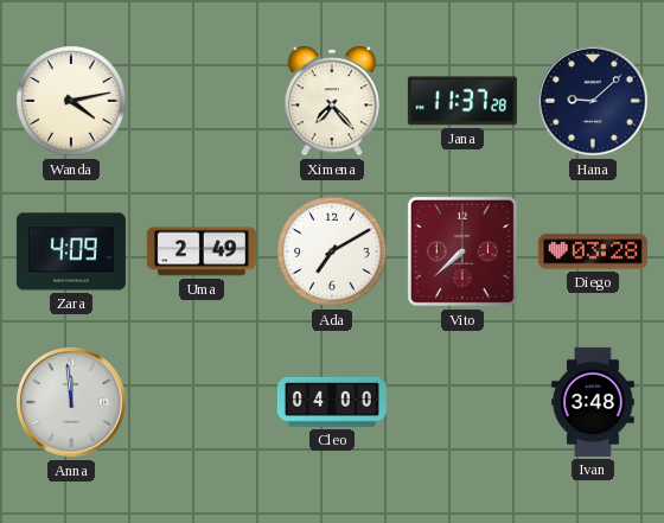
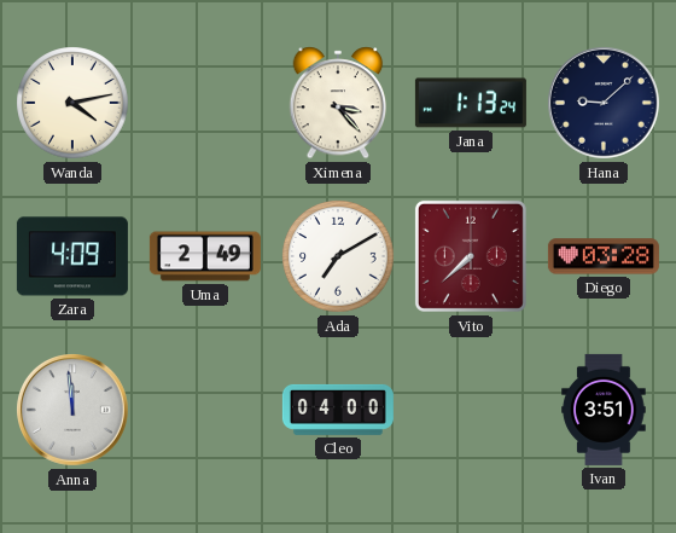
Ximena: 7:23 -> 3:23 (338, 103)
Jana: 11:37 -> 1:13 (471, 103)
Ivan: 3:48 -> 3:51 (604, 410)
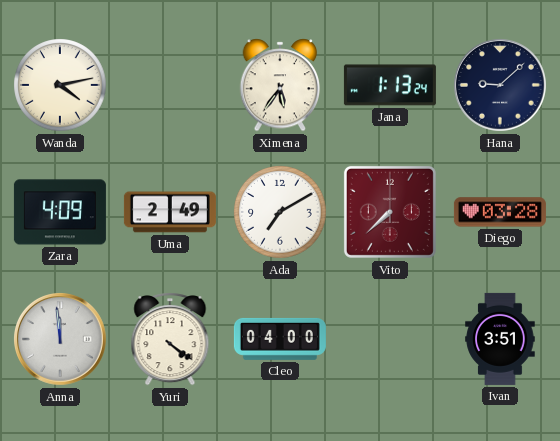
Ximena: 3:23 -> 5:36 (280, 85)
Yuri: none -> 4:21 (170, 339)
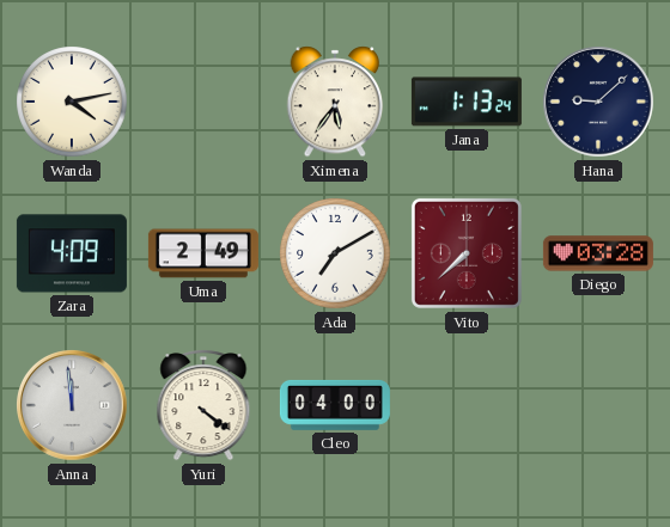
Ivan: 3:51 -> none (500, 339)
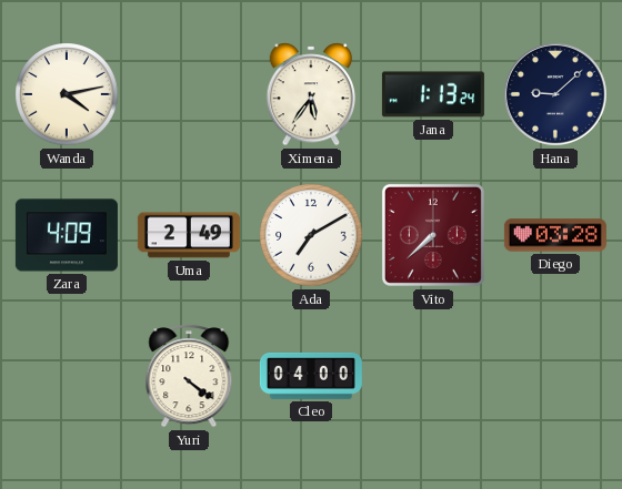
Anna: 11:59 -> none (73, 406)
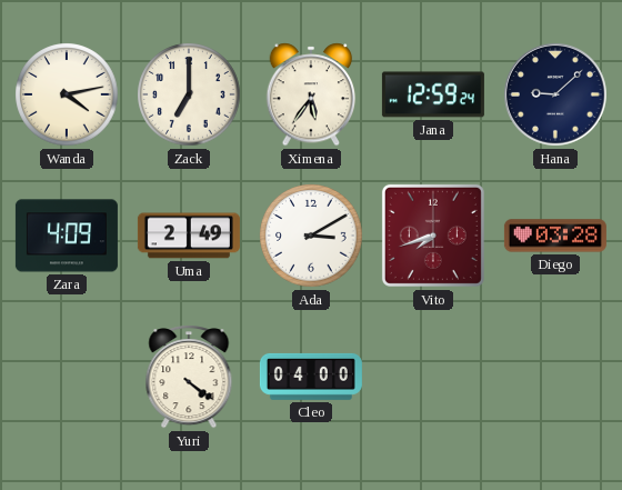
Zack: none -> 7:00 (189, 94)
Jana: 1:13 -> 12:59 (433, 94)
Ada: 7:10 -> 3:10 (311, 236)
Vito: 7:38 -> 7:42 (433, 236)
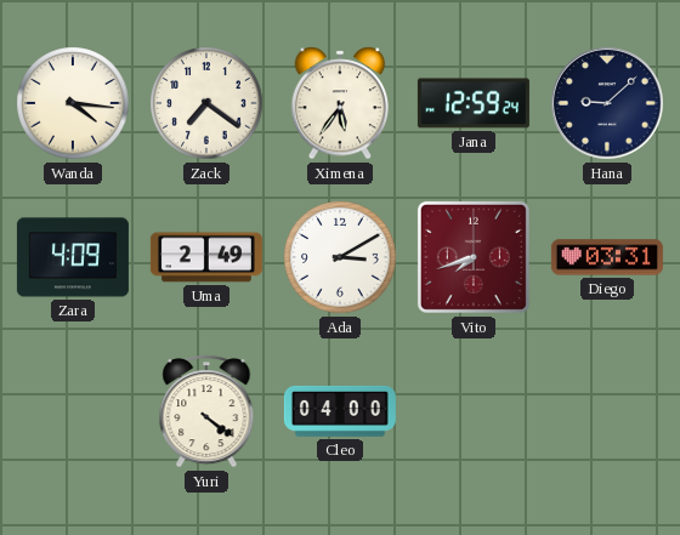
Wanda: 4:13 -> 4:16 (73, 103)
Zack: 7:00 -> 7:21 (206, 103)
Diego: 03:28 -> 03:31 (607, 257)
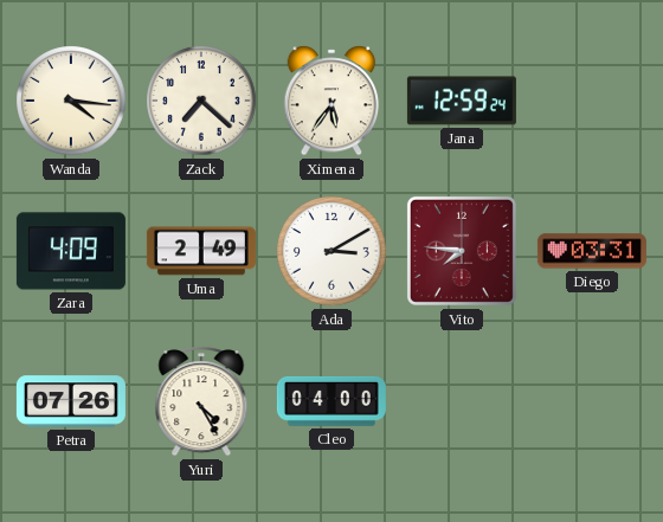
Zack: 7:21 -> 7:22 (201, 101)
Hana: 9:08 -> none (608, 104)
Vito: 7:42 -> 7:46 (462, 251)
Petra: none -> 07:26 (71, 401)
Yuri: 4:21 -> 4:25 (201, 401)
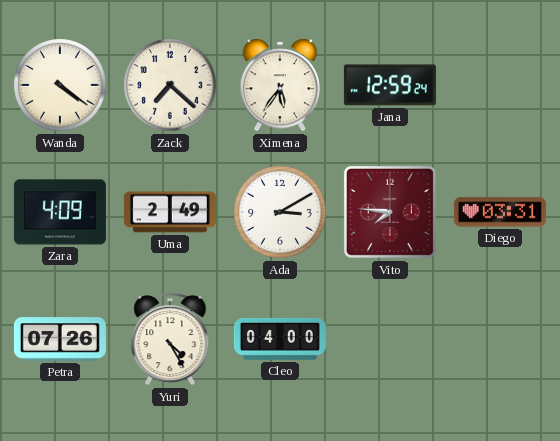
Wanda: 4:16 -> 4:21 (60, 85)
